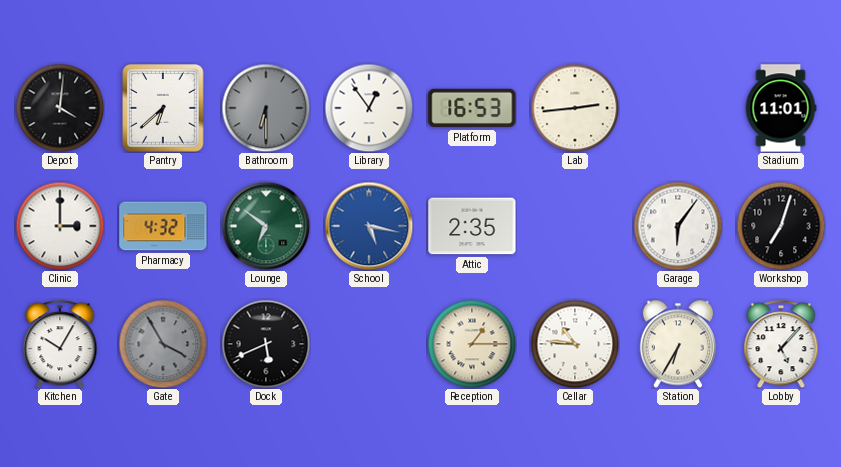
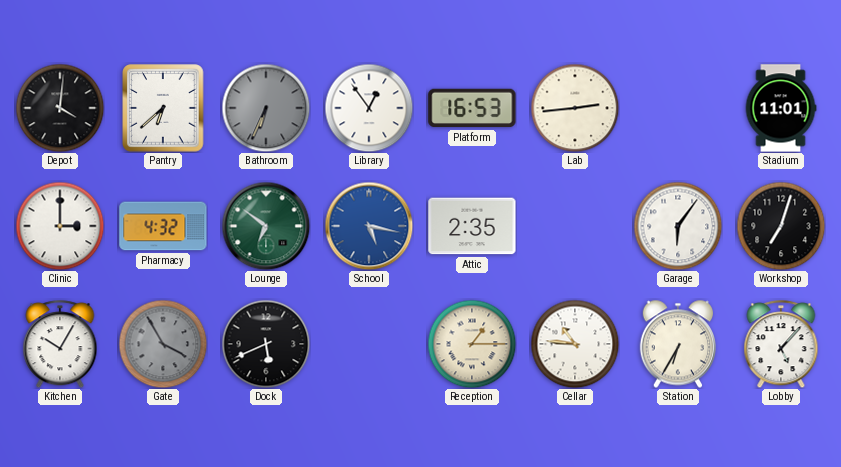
Bathroom: 6:30 -> 6:34 (266, 108)
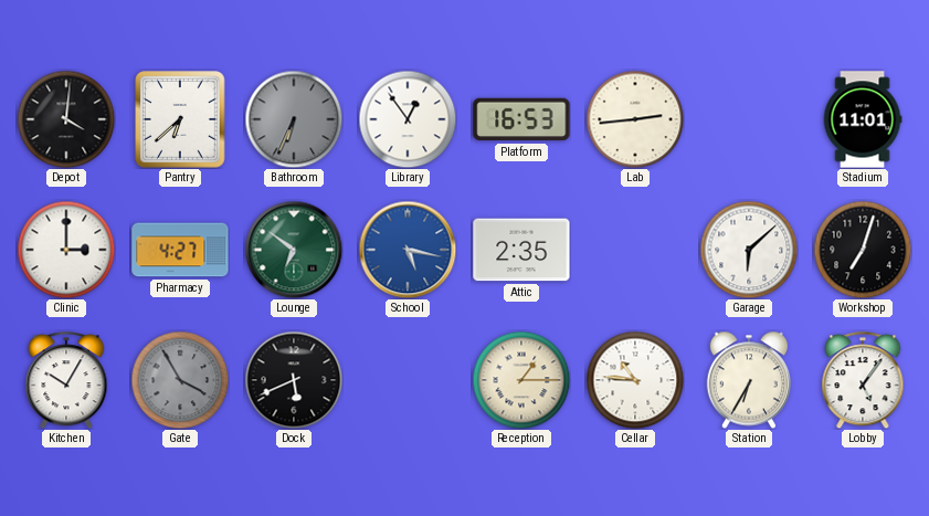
Pharmacy: 4:32 -> 4:27 (180, 250)
Garage: 6:06 -> 6:08 (749, 250)
Lobby: 5:07 -> 5:06 (863, 380)
